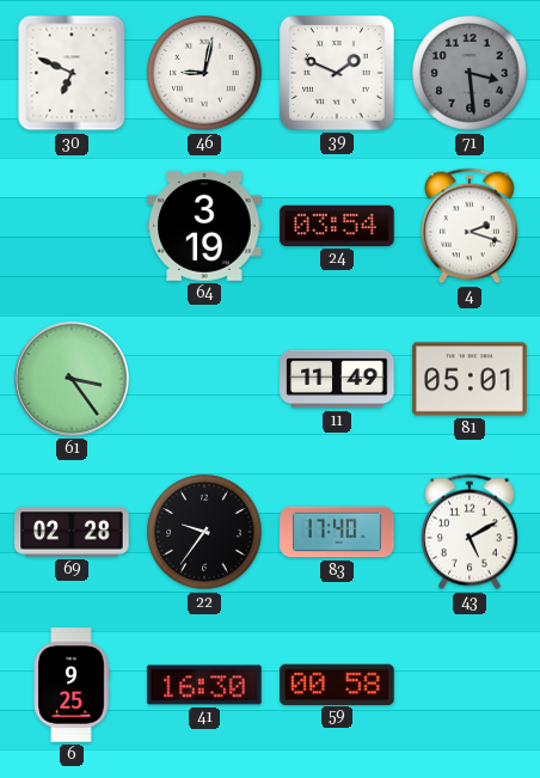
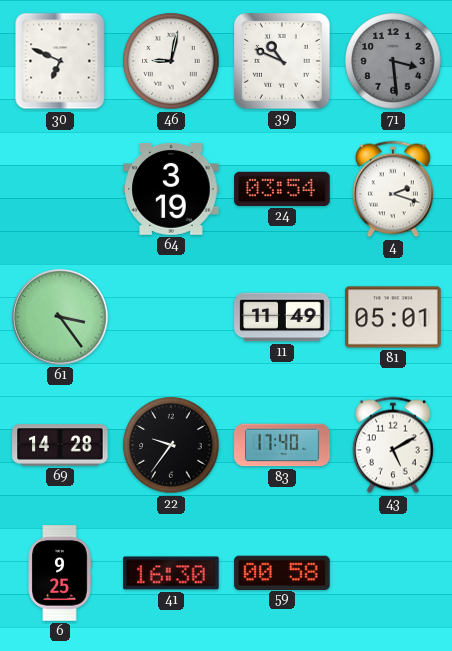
39: 1:49 -> 10:49 (282, 61)
69: 02:28 -> 14:28 (60, 445)
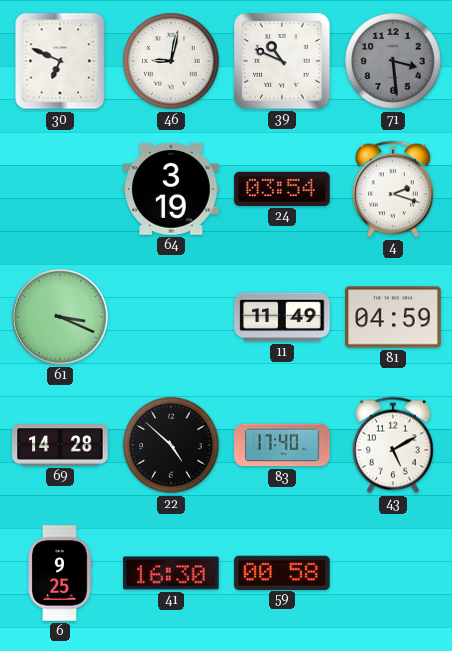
61: 3:24 -> 3:19 (60, 317)
81: 05:01 -> 04:59 (393, 317)
22: 9:36 -> 4:52 (171, 445)
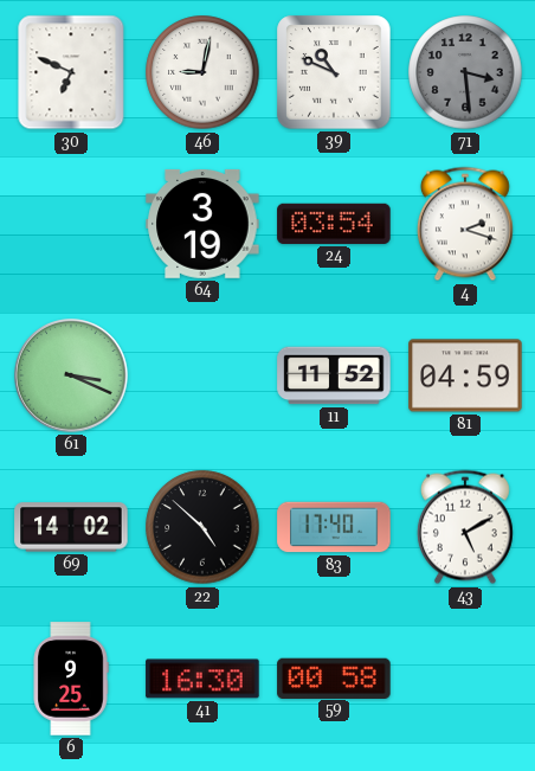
11: 11:49 -> 11:52 (334, 375)
69: 14:28 -> 14:02 (71, 527)
